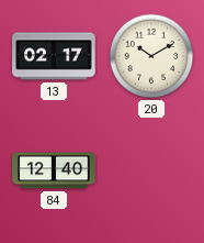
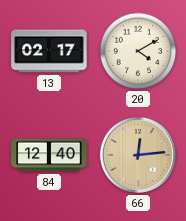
20: 10:10 -> 4:10 (138, 51)
66: none -> 12:14 (138, 155)
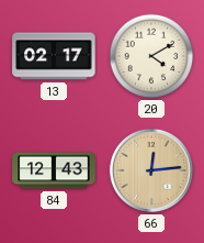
84: 12:40 -> 12:43 (54, 170)
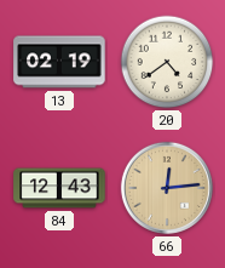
13: 02:17 -> 02:19 (59, 62)
20: 4:10 -> 4:39 (167, 62)
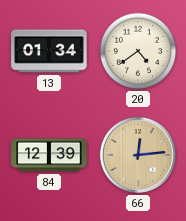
13: 02:19 -> 01:34 (49, 51)
84: 12:43 -> 12:39 (49, 155)
